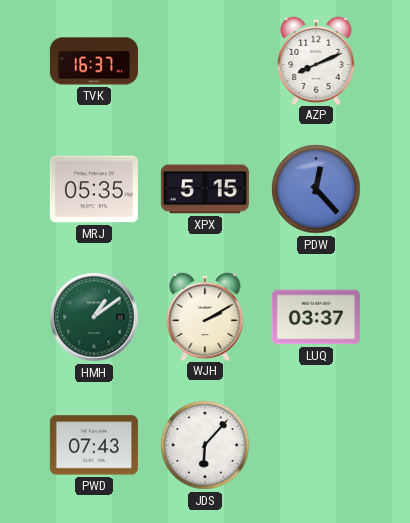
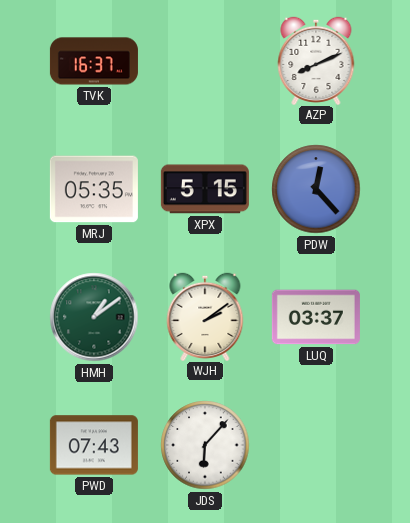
WJH: 2:10 -> 2:09 (205, 316)
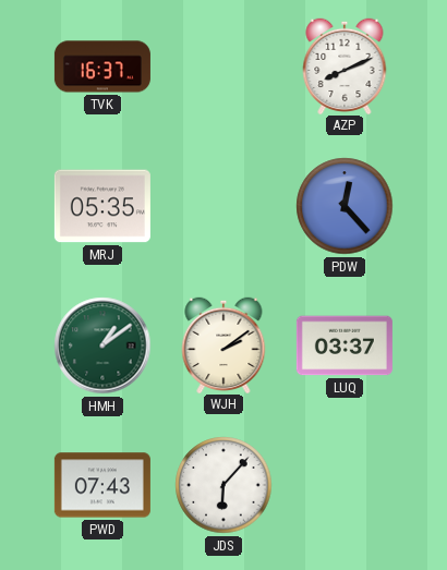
XPX: 5:15 -> none (205, 189)
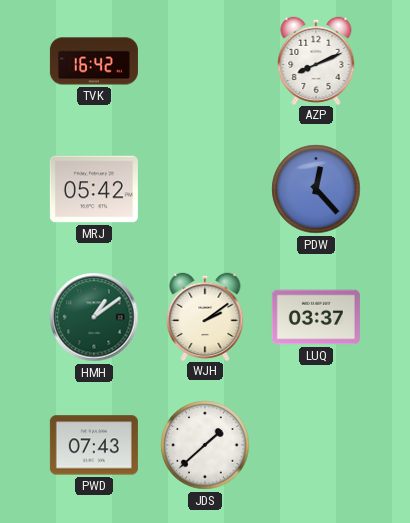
TVK: 16:37 -> 16:42 (94, 61)
MRJ: 05:35 -> 05:42 (94, 189)
JDS: 6:07 -> 1:38 (205, 445)
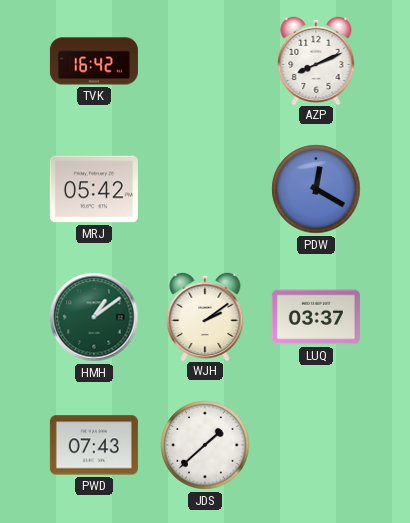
PDW: 12:23 -> 12:20 (316, 189)
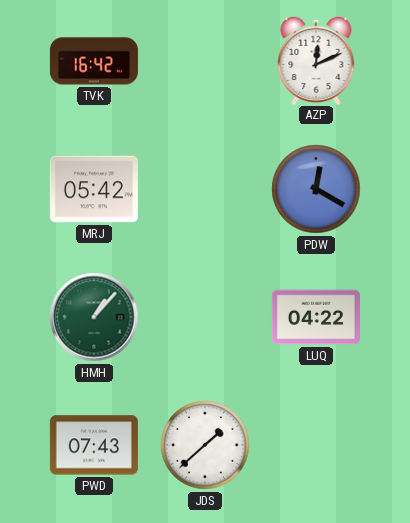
AZP: 8:11 -> 12:11 (316, 60)
HMH: 1:09 -> 1:07 (94, 317)
WJH: 2:09 -> none (205, 316)
LUQ: 03:37 -> 04:22 (316, 317)
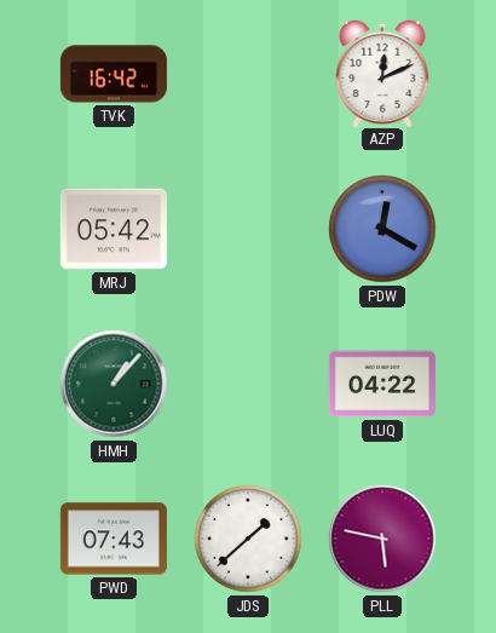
PLL: none -> 5:47 (382, 539)
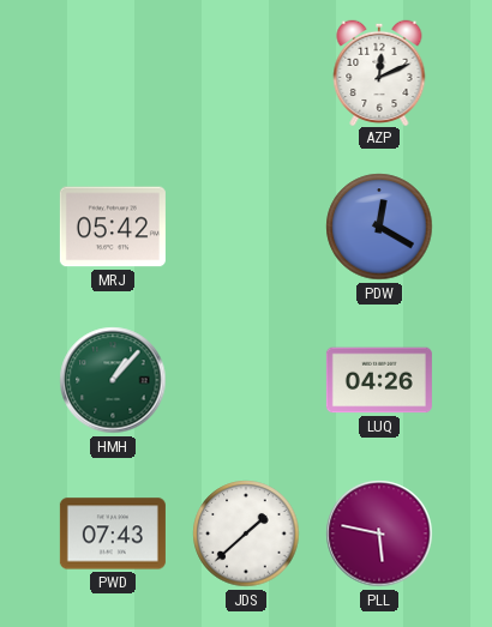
TVK: 16:42 -> none (114, 74)
LUQ: 04:22 -> 04:26 (379, 380)
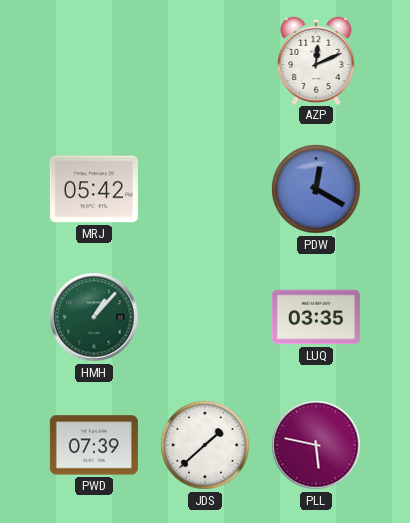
LUQ: 04:26 -> 03:35 (316, 317)
PWD: 07:43 -> 07:39 (94, 445)
